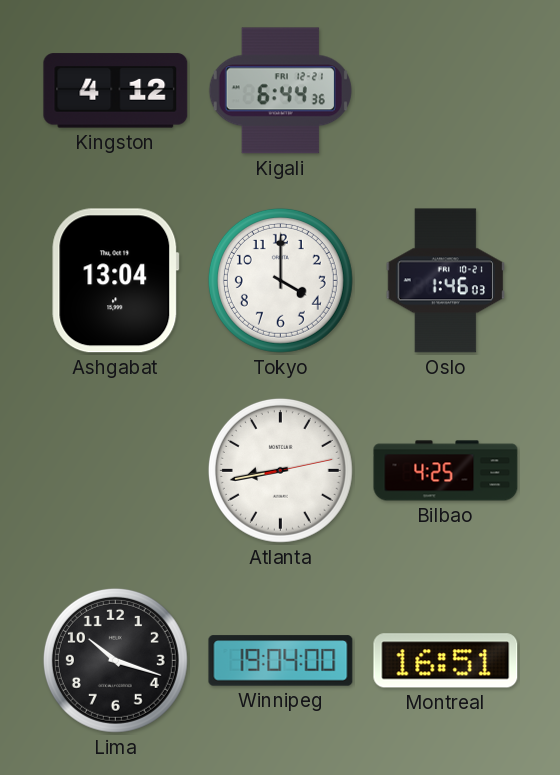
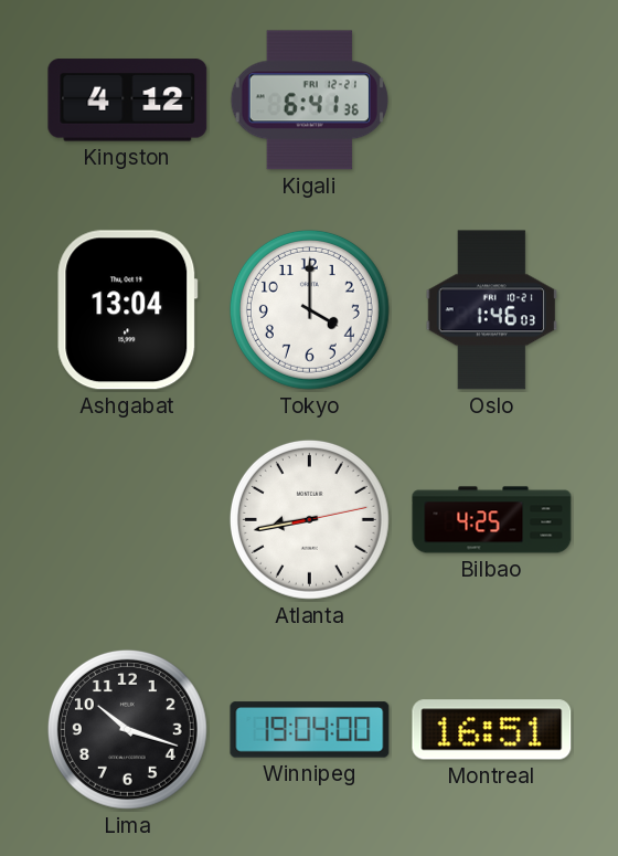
Kigali: 6:44 -> 6:41 (309, 101)
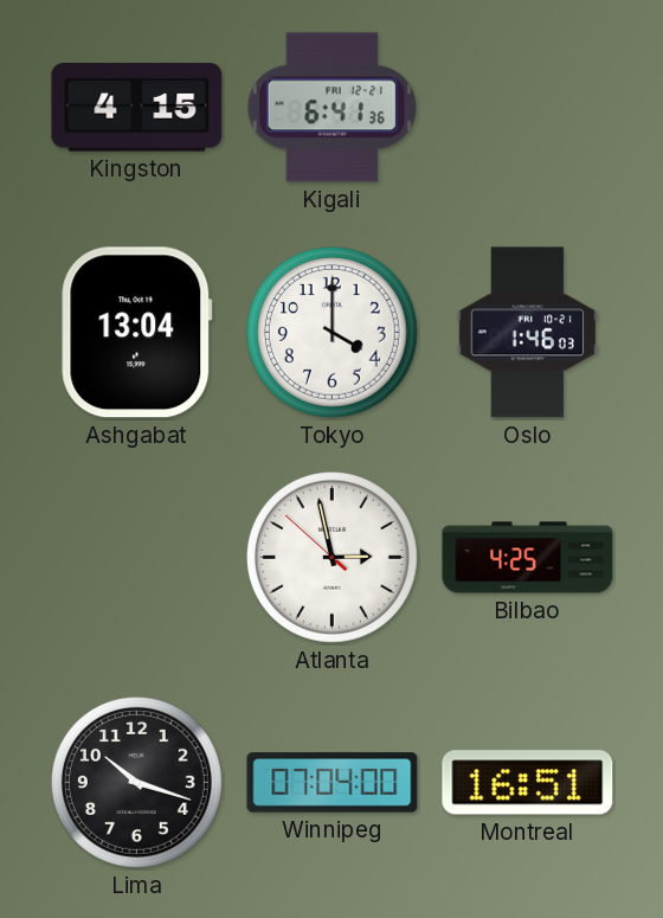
Kingston: 4:12 -> 4:15 (137, 108)
Atlanta: 8:43 -> 2:57 (331, 557)
Winnipeg: 19:04 -> 07:04 (333, 783)
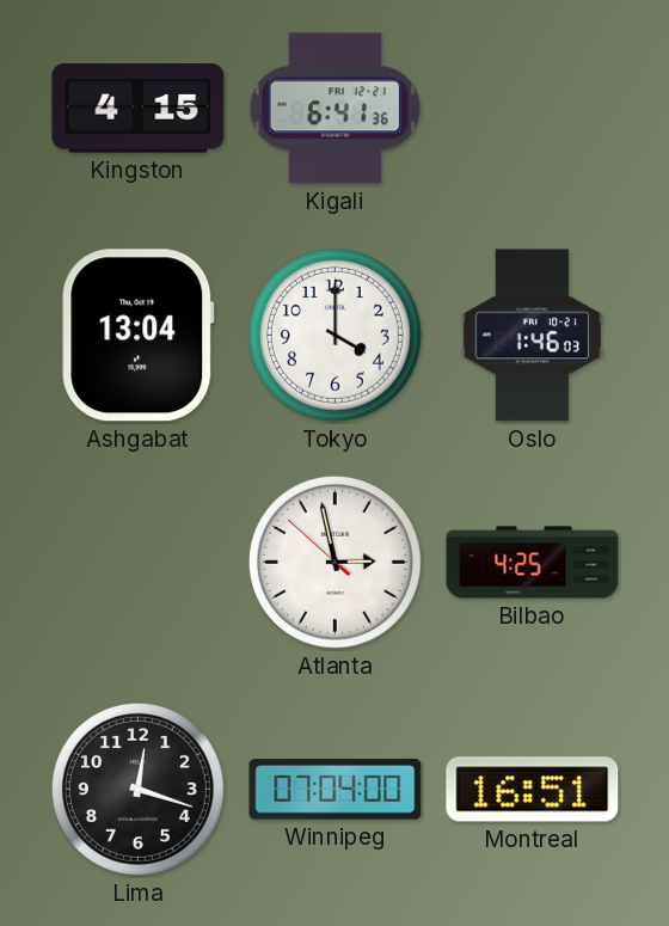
Lima: 10:18 -> 12:18 (137, 789)
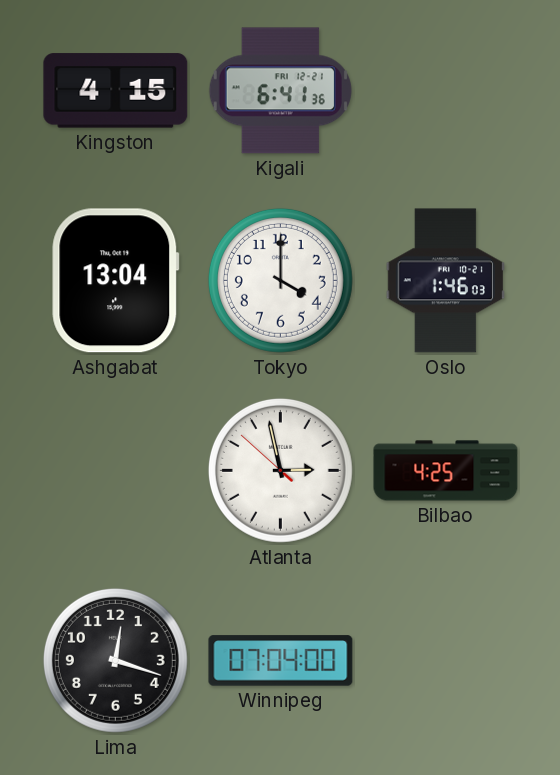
Montreal: 16:51 -> none (533, 790)
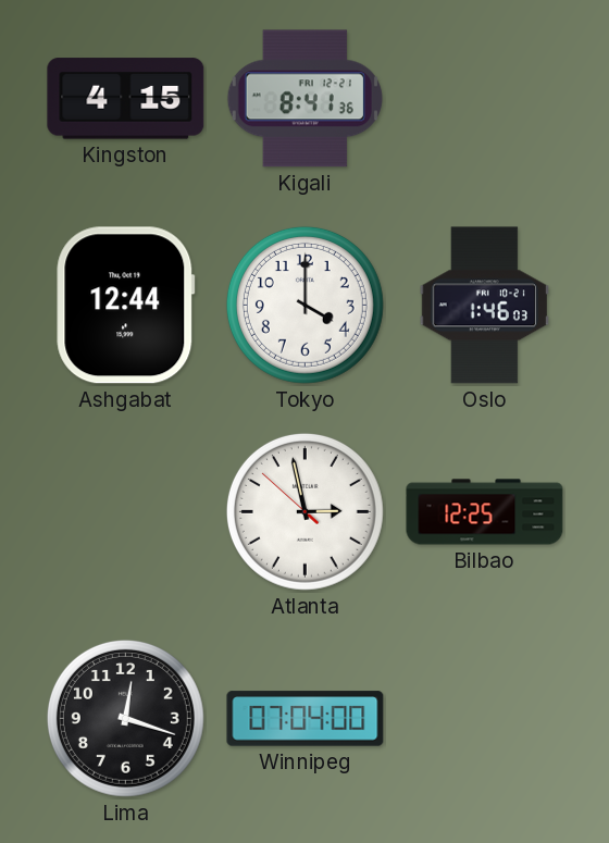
Kigali: 6:41 -> 8:41 (304, 99)
Ashgabat: 13:04 -> 12:44 (126, 306)
Bilbao: 4:25 -> 12:25 (485, 512)
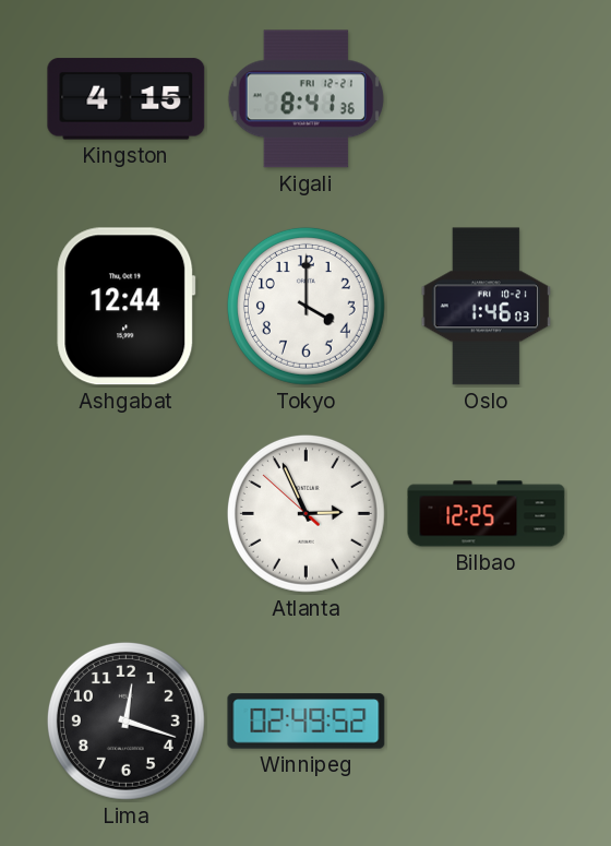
Atlanta: 2:57 -> 2:55 (305, 513)
Winnipeg: 07:04 -> 02:49 (307, 722)
